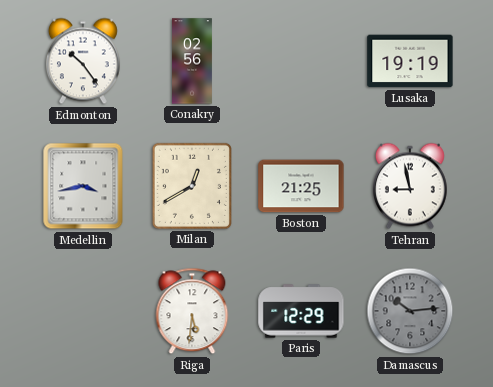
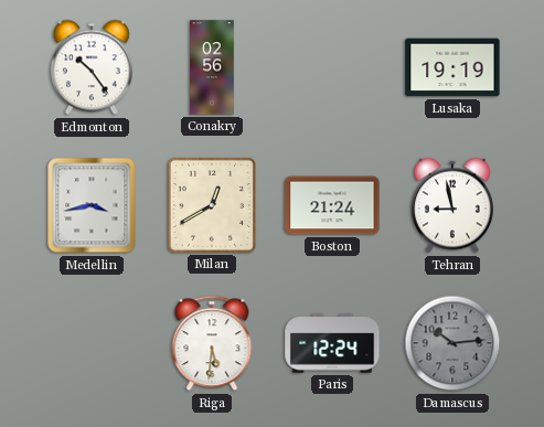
Boston: 21:25 -> 21:24 (332, 205)
Paris: 12:29 -> 12:24 (332, 343)
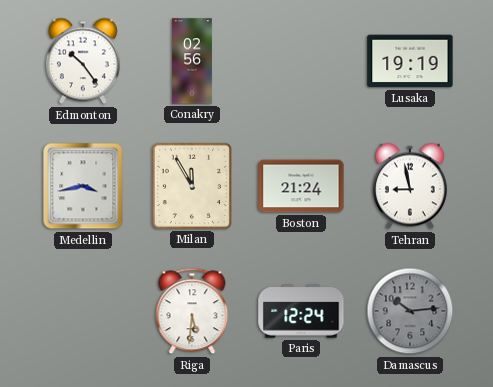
Milan: 12:40 -> 11:55 (192, 186)
